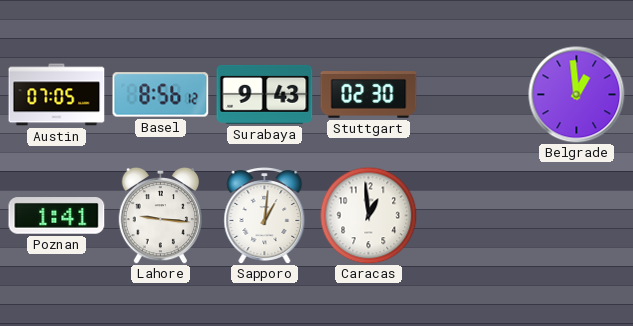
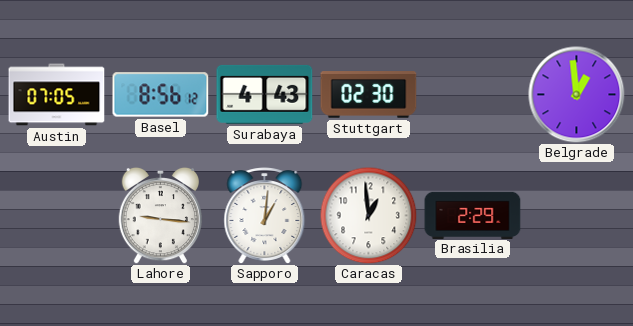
Surabaya: 9:43 -> 4:43 (265, 94)
Poznan: 1:41 -> none (57, 216)
Brasilia: none -> 2:29 (473, 215)
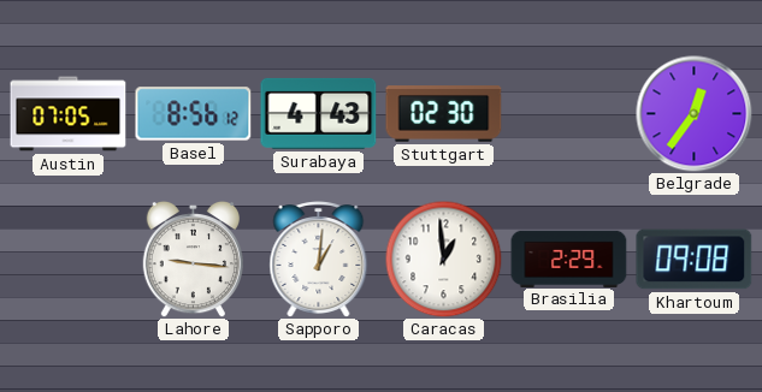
Belgrade: 12:59 -> 12:36 (695, 114)
Khartoum: none -> 09:08 (695, 260)
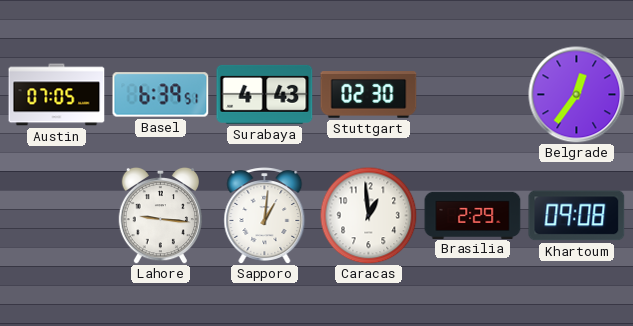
Basel: 8:56 -> 6:39 (161, 95)
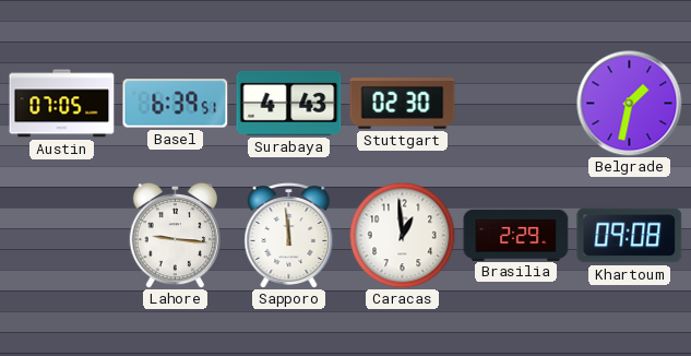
Belgrade: 12:36 -> 1:32 (630, 104)
Sapporo: 1:01 -> 11:59 (289, 236)
